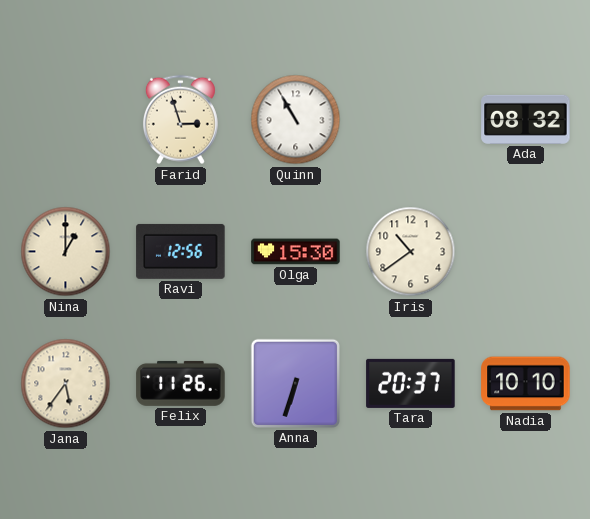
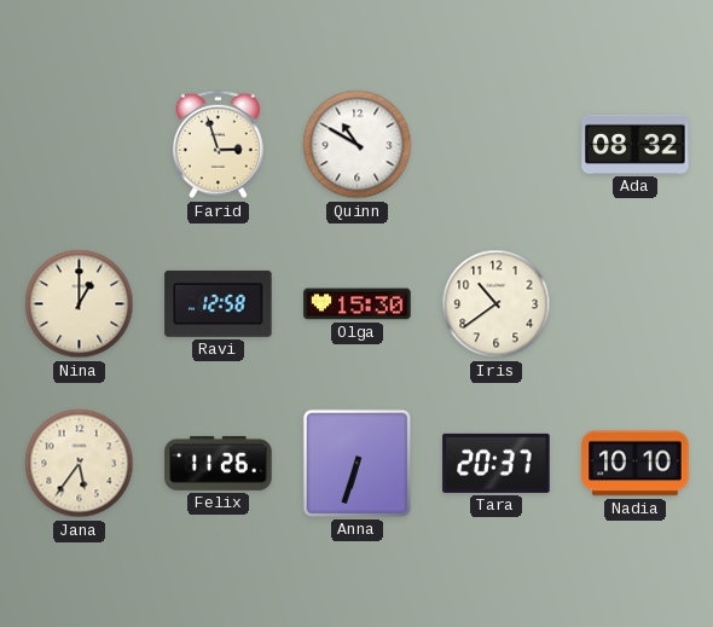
Quinn: 10:55 -> 10:50 (358, 145)
Ravi: 12:56 -> 12:58 (219, 303)
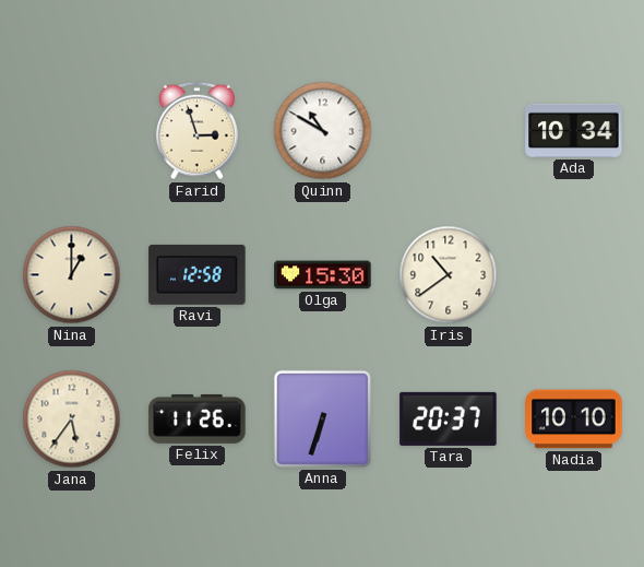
Ada: 08:32 -> 10:34 (574, 130)
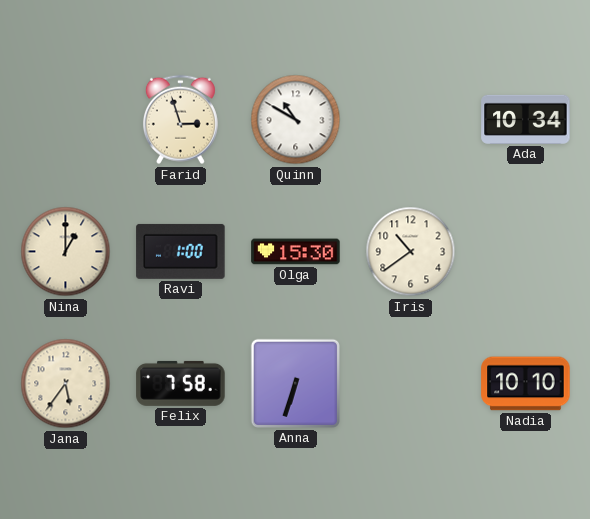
Ravi: 12:58 -> 1:00 (181, 251)
Felix: 11:26 -> 7:58 (181, 383)
Tara: 20:37 -> none (449, 418)
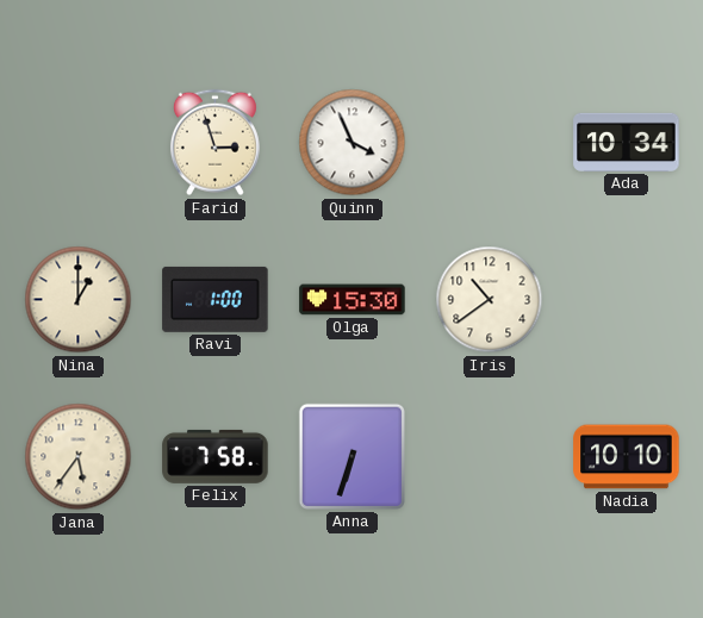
Quinn: 10:50 -> 3:56 (353, 143)
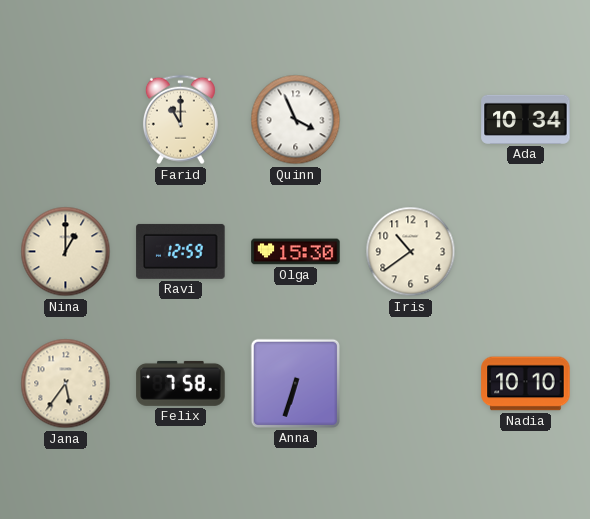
Farid: 2:57 -> 11:00 (180, 120)
Ravi: 1:00 -> 12:59 (181, 251)
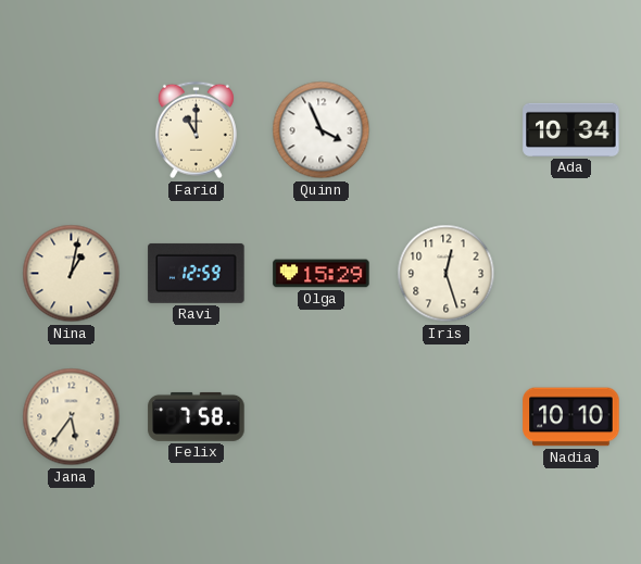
Nina: 1:00 -> 1:02 (72, 274)
Olga: 15:30 -> 15:29 (322, 274)
Iris: 10:39 -> 12:27 (447, 274)
Anna: 6:33 -> none (295, 383)
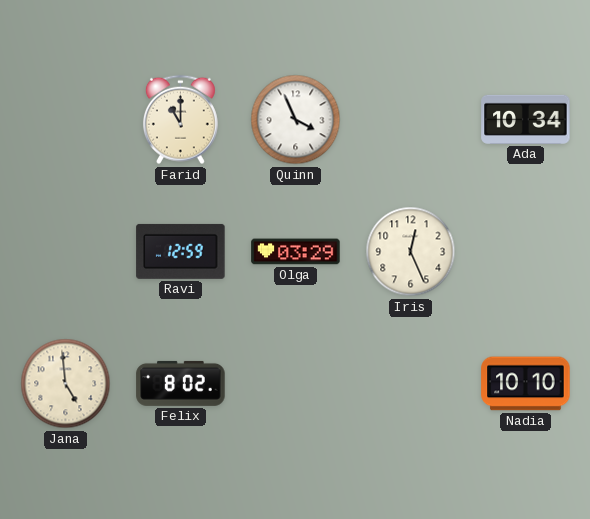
Nina: 1:02 -> none (72, 274)
Olga: 15:29 -> 03:29 (296, 252)
Iris: 12:27 -> 12:26 (411, 252)
Jana: 5:36 -> 4:59 (66, 384)
Felix: 7:58 -> 8:02 (181, 383)
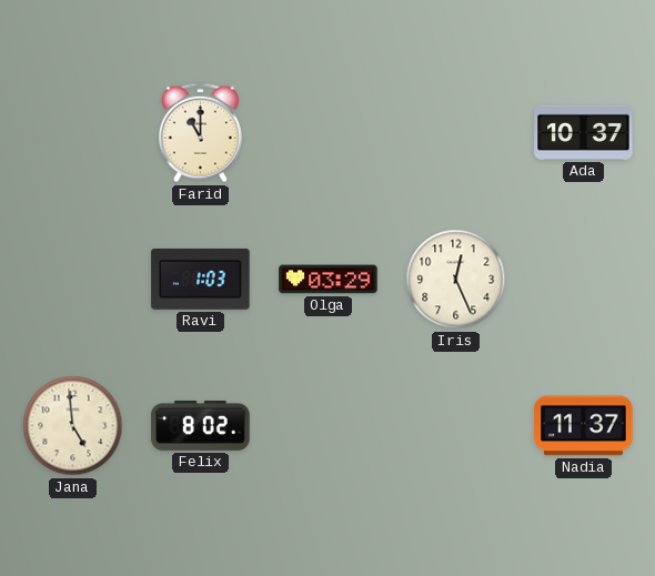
Quinn: 3:56 -> none (296, 120)
Ada: 10:34 -> 10:37 (584, 132)
Ravi: 12:59 -> 1:03 (201, 279)
Nadia: 10:10 -> 11:37 (584, 426)
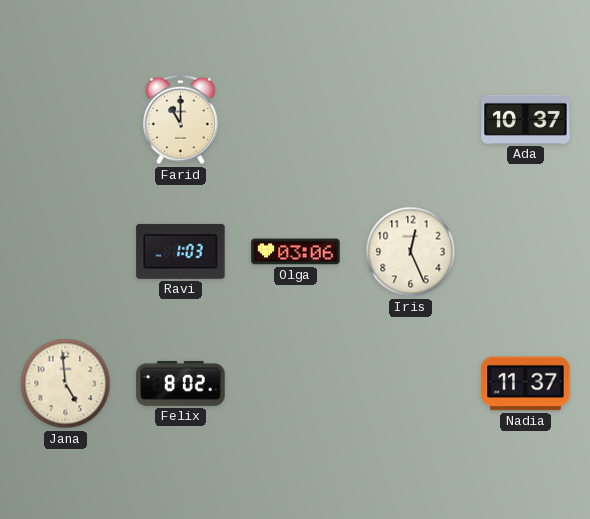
Olga: 03:29 -> 03:06 (296, 252)
